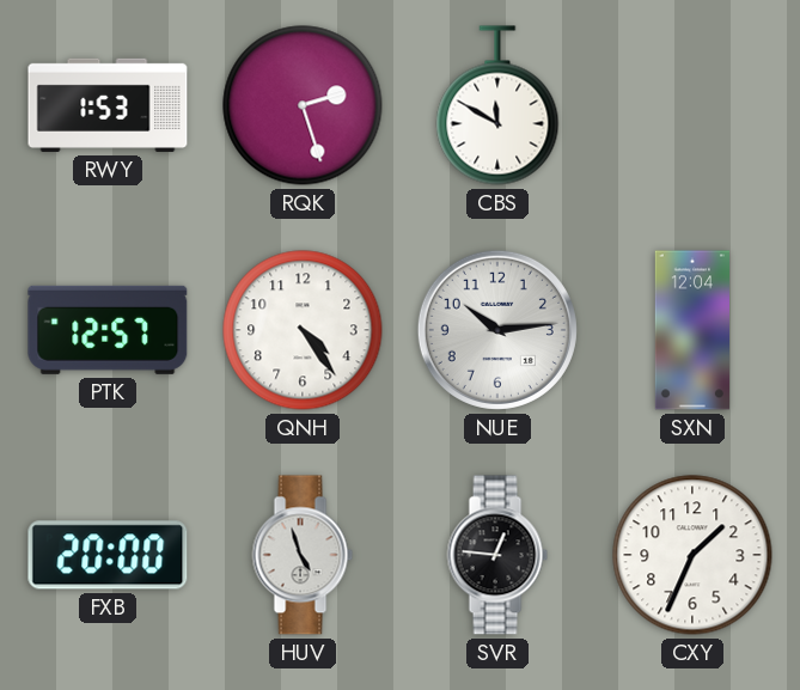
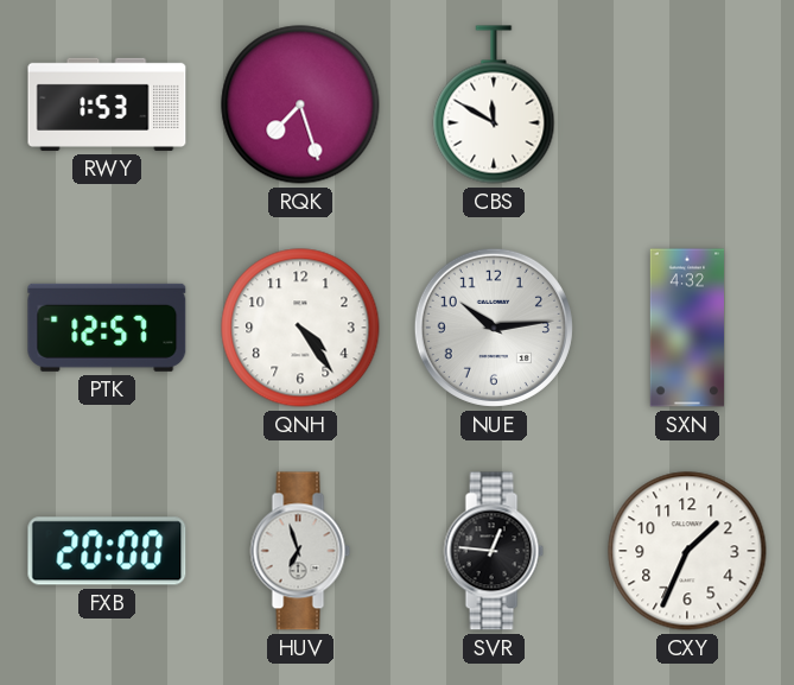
RQK: 2:27 -> 7:27 (300, 104)
SXN: 12:04 -> 4:32 (686, 328)
HUV: 4:57 -> 6:57 (300, 551)
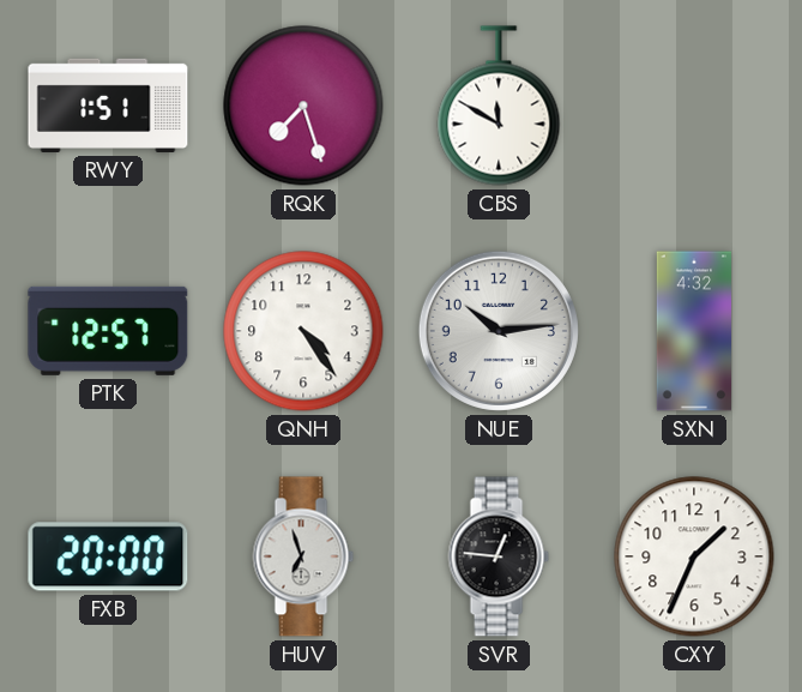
RWY: 1:53 -> 1:51 (108, 106)
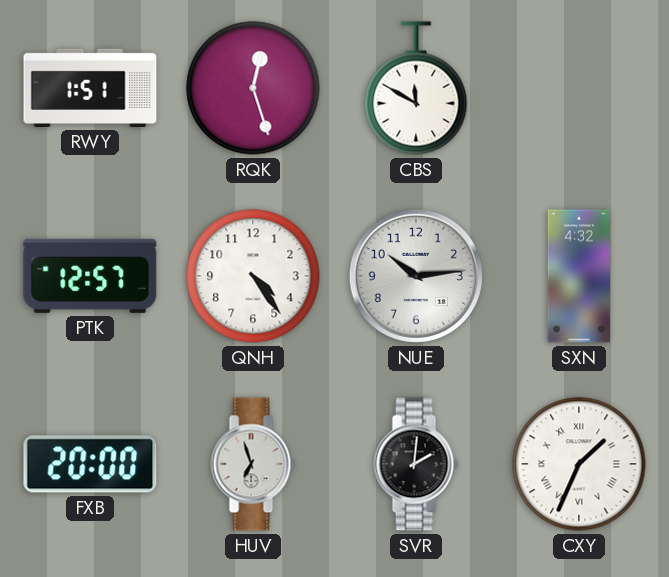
RQK: 7:27 -> 12:27 (253, 88)
SVR: 12:46 -> 2:01 (416, 464)
CXY numerals: Arabic -> Roman (579, 464)
